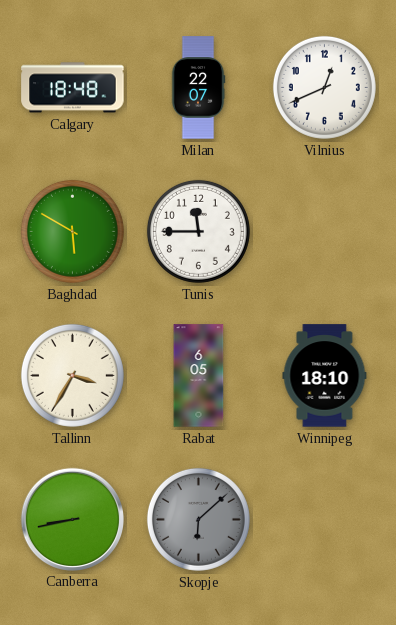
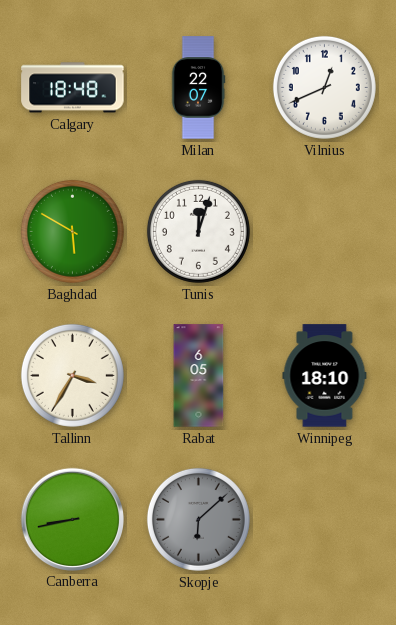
Tunis: 11:45 -> 12:03 (198, 231)
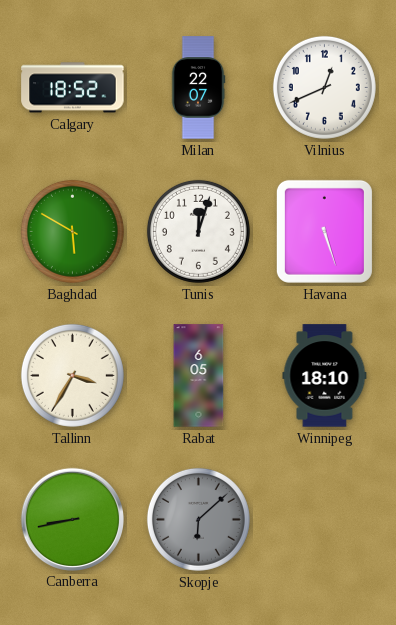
Calgary: 18:48 -> 18:52 (73, 88)
Havana: none -> 5:27 (324, 231)
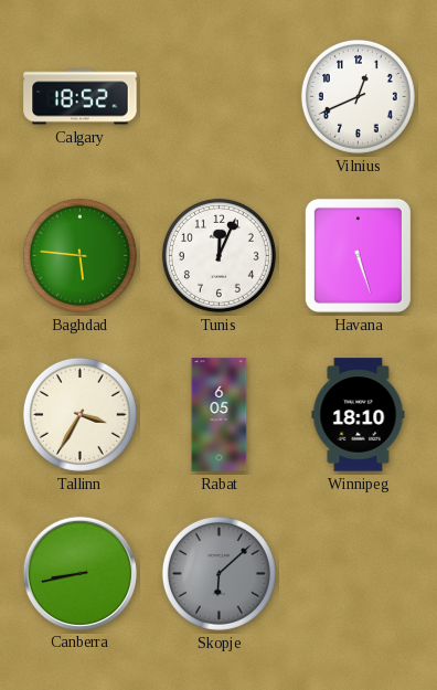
Milan: 22:07 -> none (198, 88)
Baghdad: 5:50 -> 5:46 (79, 255)
Tunis: 12:03 -> 12:04 (218, 255)
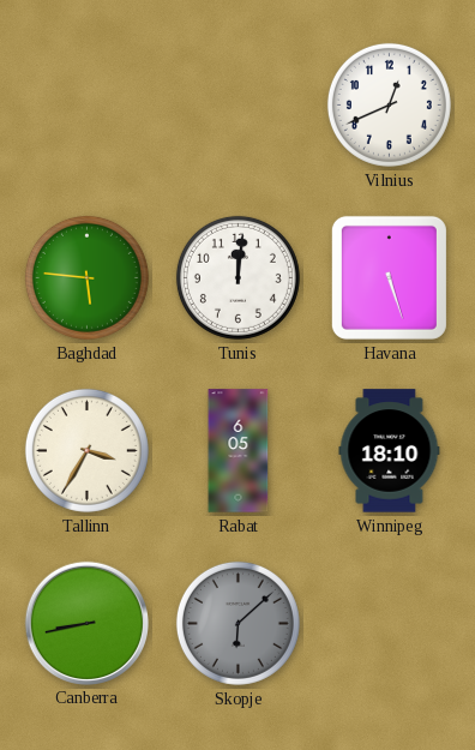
Calgary: 18:52 -> none (81, 97)
Tunis: 12:04 -> 12:01 (237, 277)
